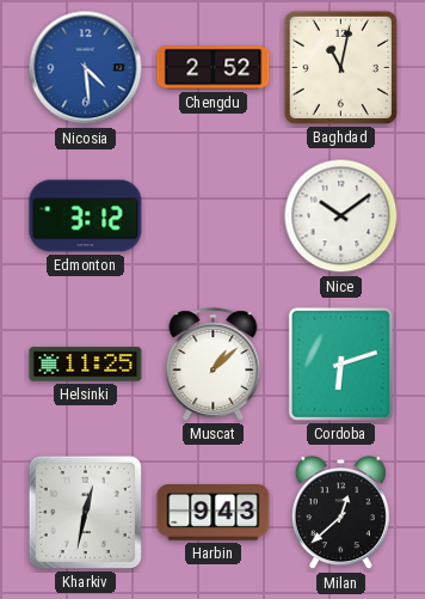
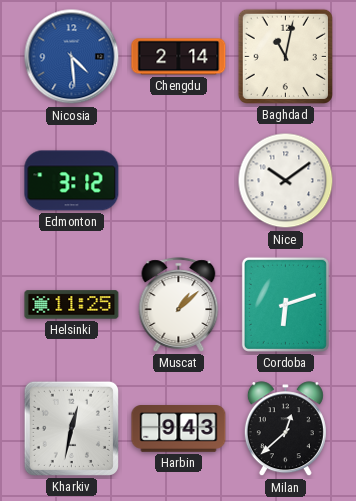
Chengdu: 2:52 -> 2:14 (179, 57)
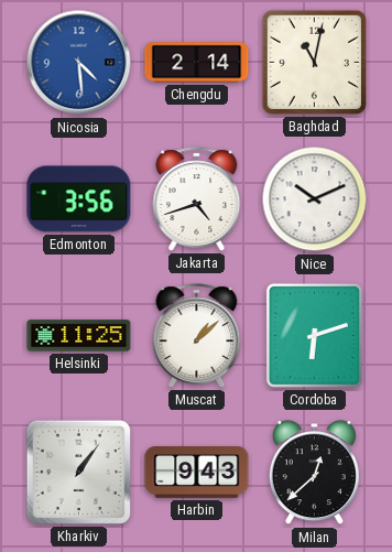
Edmonton: 3:12 -> 3:56 (79, 199)
Jakarta: none -> 4:42 (197, 199)
Nice: 10:09 -> 10:11 (315, 199)
Kharkiv: 12:32 -> 1:06 (78, 472)
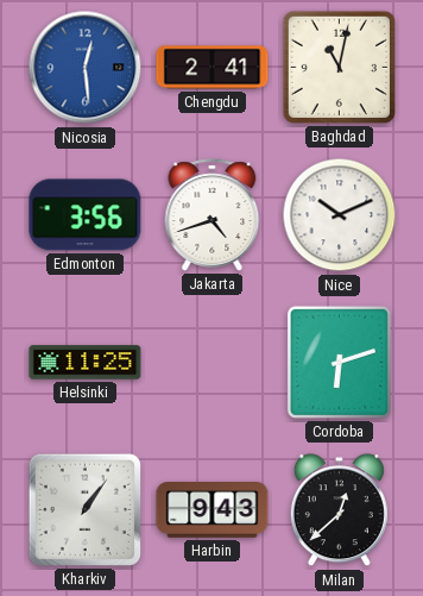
Nicosia: 4:29 -> 12:29 (86, 68)
Chengdu: 2:14 -> 2:41 (213, 68)
Muscat: 1:08 -> none (197, 336)
